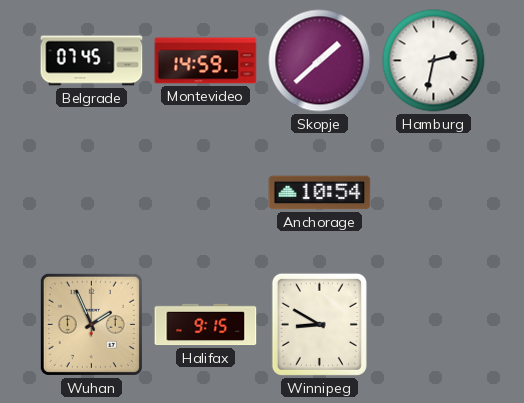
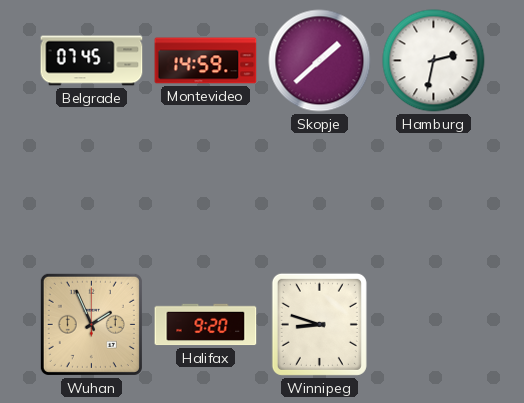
Anchorage: 10:54 -> none (320, 193)
Halifax: 9:15 -> 9:20 (206, 325)
Winnipeg: 8:50 -> 8:48 (319, 324)
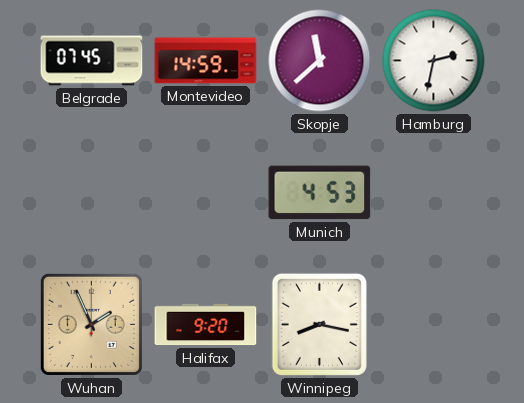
Skopje: 1:38 -> 11:38 (320, 61)
Munich: none -> 4:53 (320, 193)
Winnipeg: 8:48 -> 8:17 (319, 324)
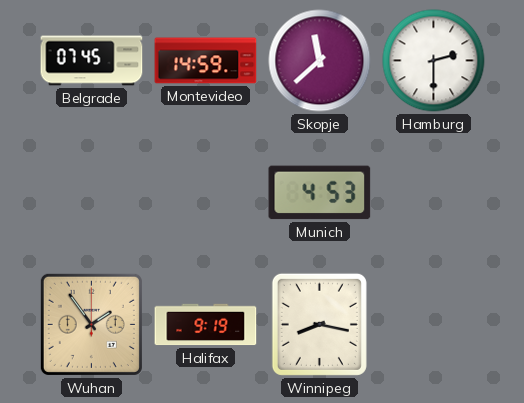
Hamburg: 2:32 -> 2:30 (434, 61)
Wuhan: 1:56 -> 1:54 (91, 324)
Halifax: 9:20 -> 9:19 (206, 325)
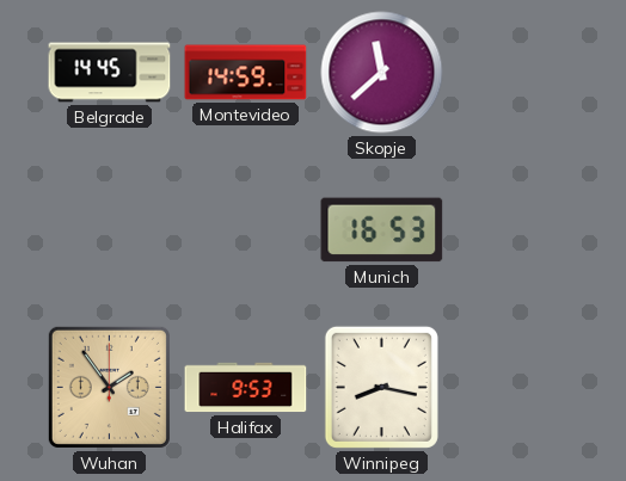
Belgrade: 07:45 -> 14:45 (110, 73)
Hamburg: 2:30 -> none (434, 61)
Munich: 4:53 -> 16:53 (382, 230)
Halifax: 9:19 -> 9:53 (246, 388)
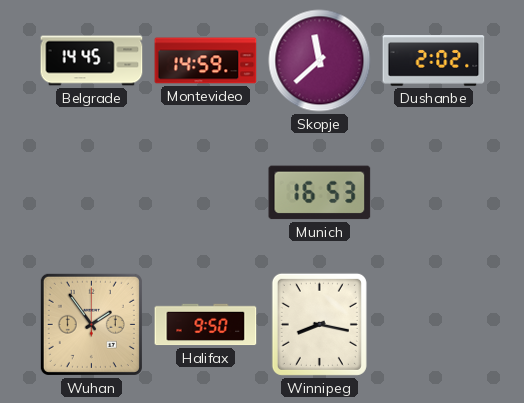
Dushanbe: none -> 2:02 (434, 61)
Halifax: 9:53 -> 9:50 (206, 325)
